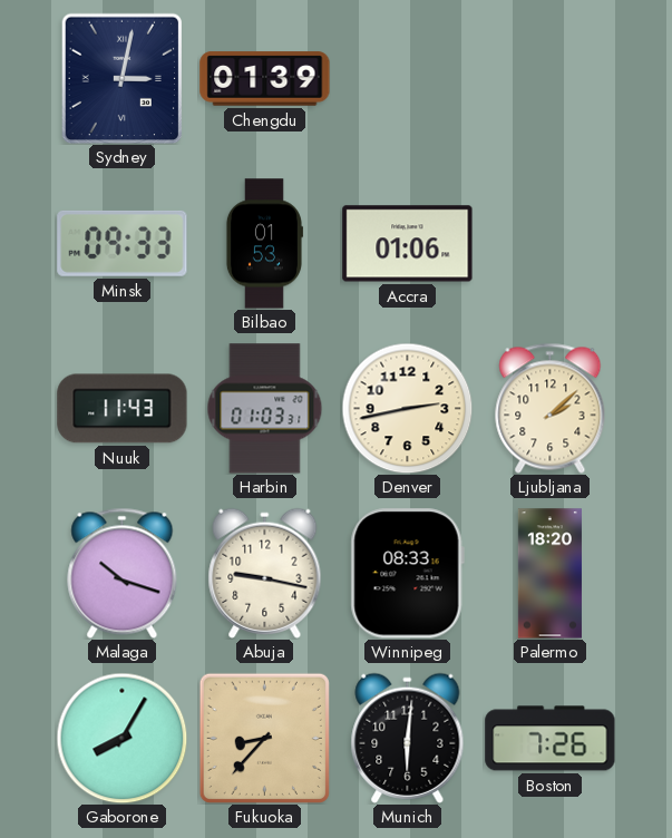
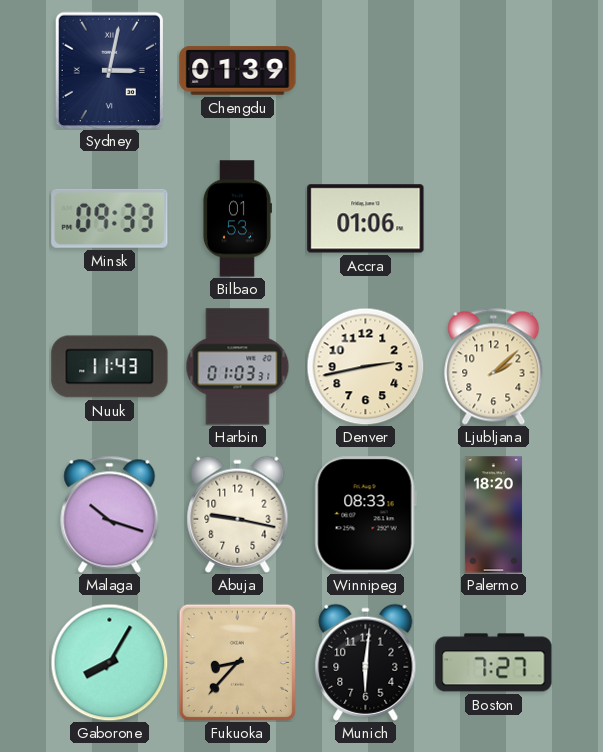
Boston: 7:26 -> 7:27 (494, 663)
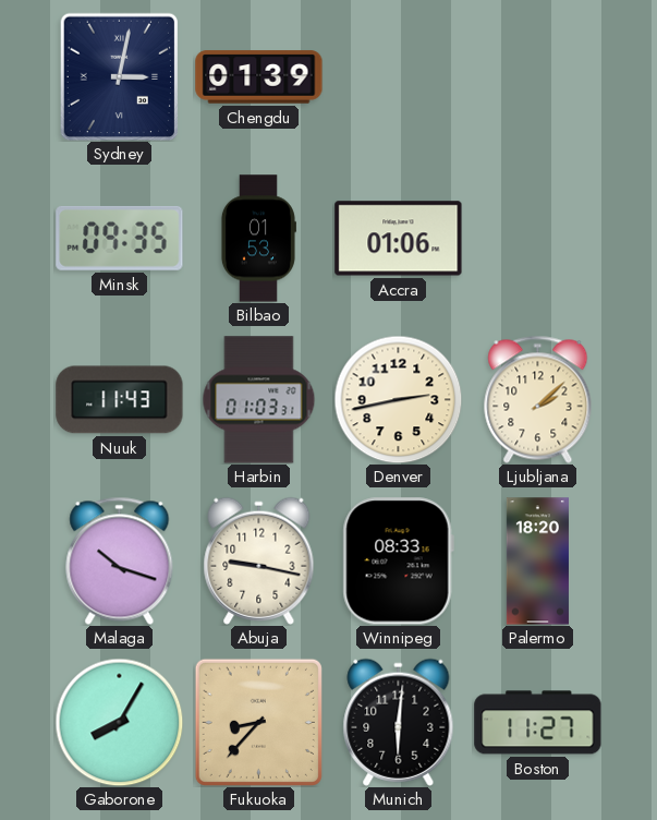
Minsk: 09:33 -> 09:35 (120, 238)
Boston: 7:27 -> 11:27 (538, 723)
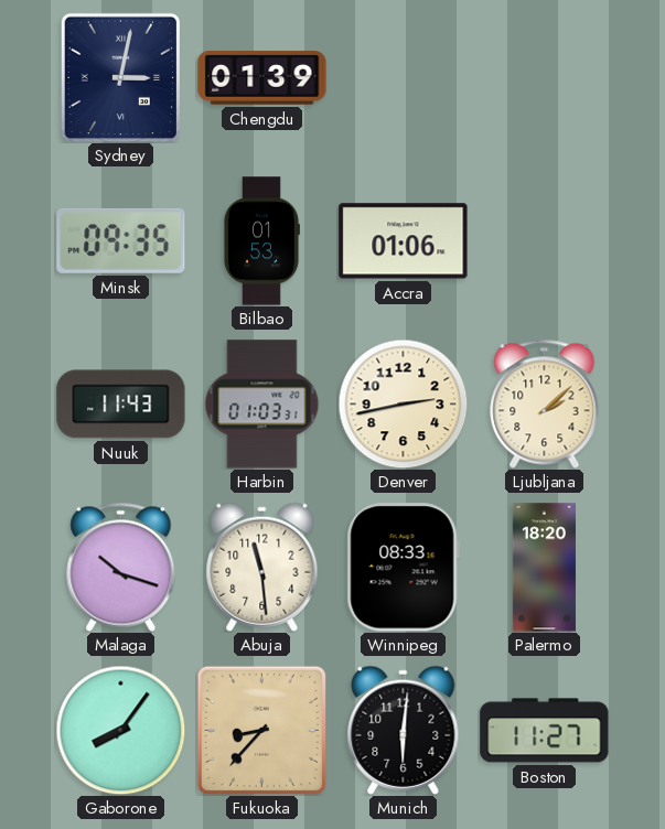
Abuja: 9:17 -> 11:29 (262, 567)
Gaborone: 8:05 -> 8:06 (120, 730)
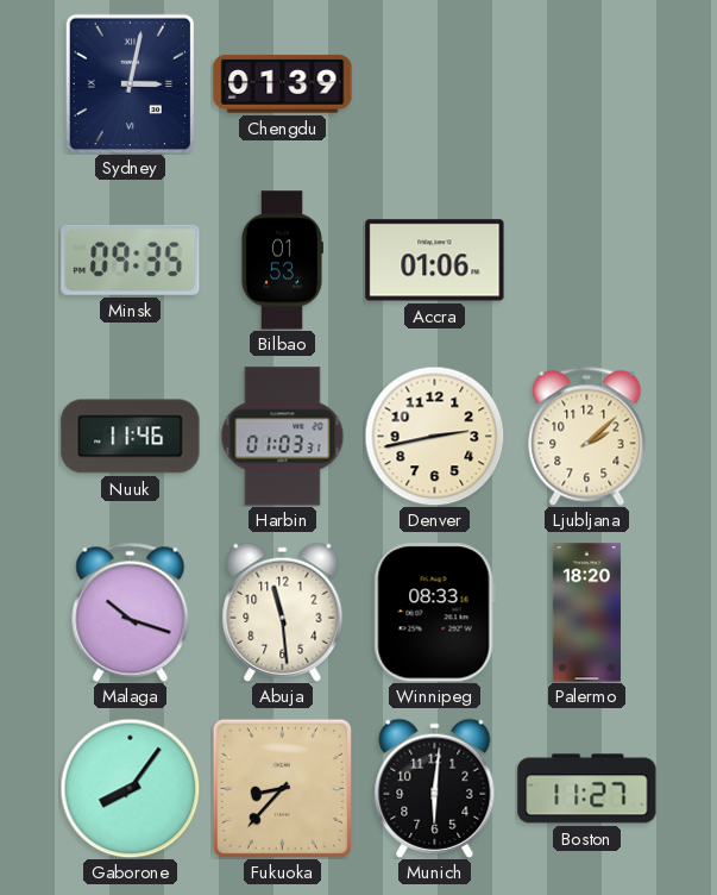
Nuuk: 11:43 -> 11:46 (131, 437)
